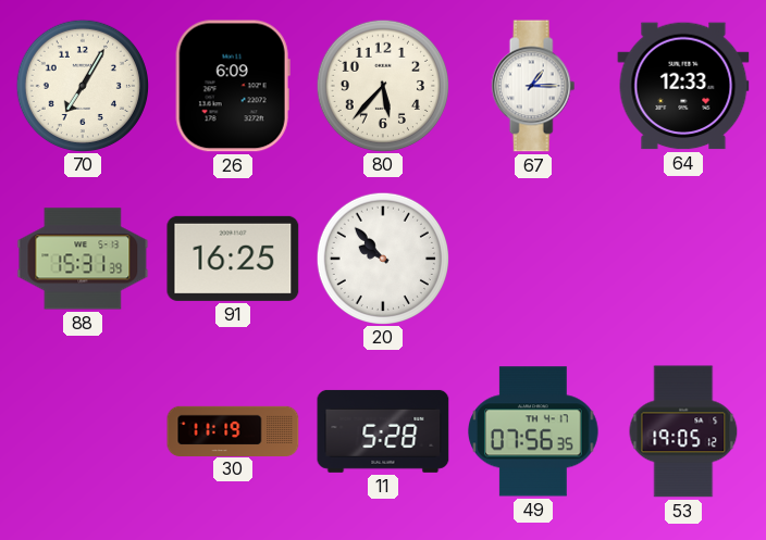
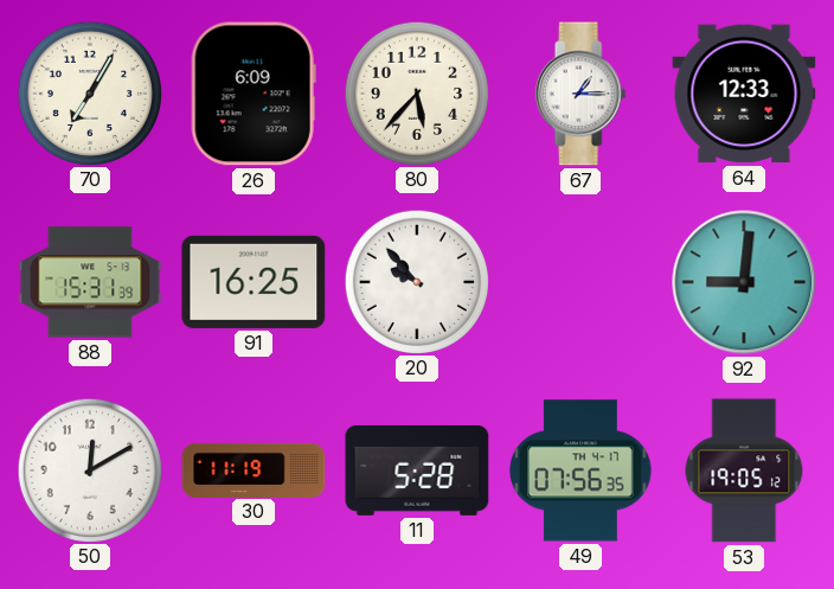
92: none -> 9:01 (744, 282)
50: none -> 12:10 (89, 469)
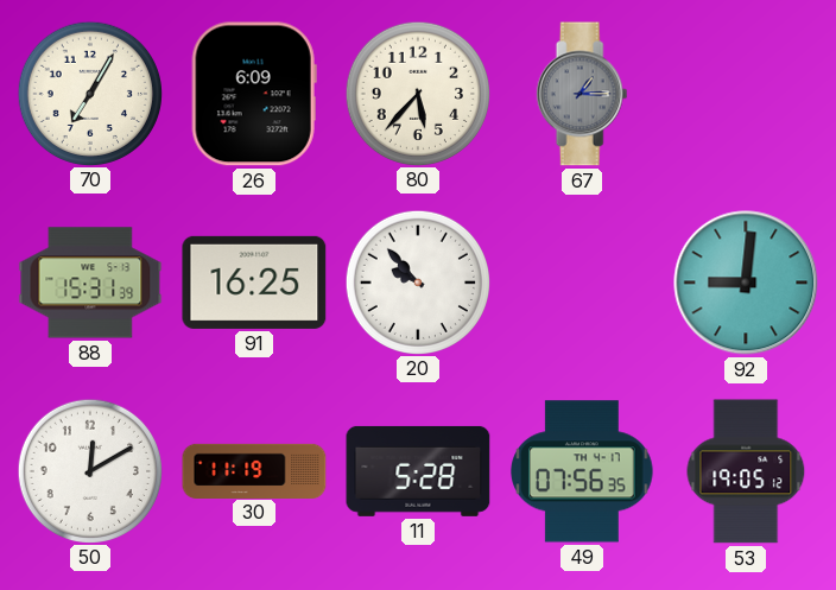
67 dial: white -> grey (582, 94)
64: 12:33 -> none (744, 94)
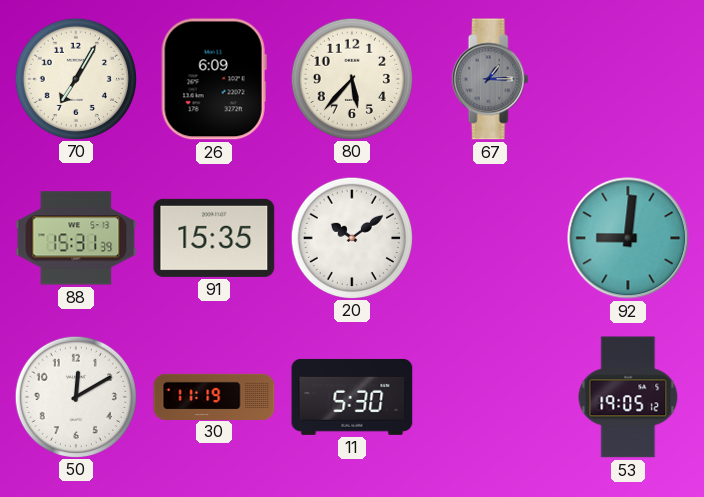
91: 16:25 -> 15:35 (214, 238)
20: 9:53 -> 10:09 (351, 237)
11: 5:28 -> 5:30 (352, 397)
49: 07:56 -> none (582, 471)
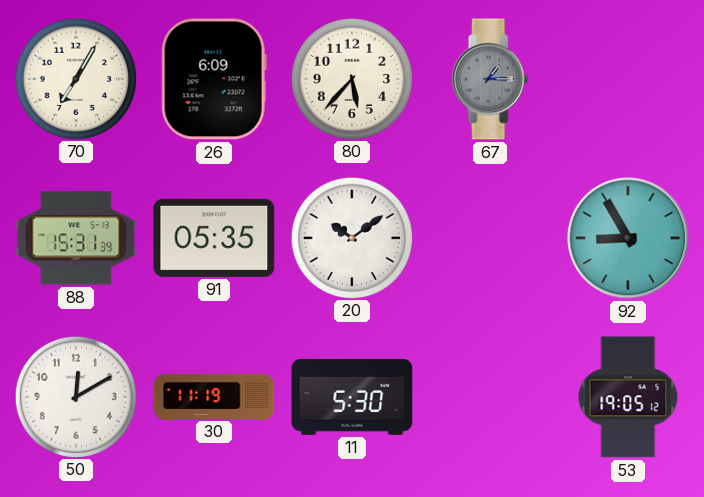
91: 15:35 -> 05:35 (214, 238)
92: 9:01 -> 8:55 (628, 238)
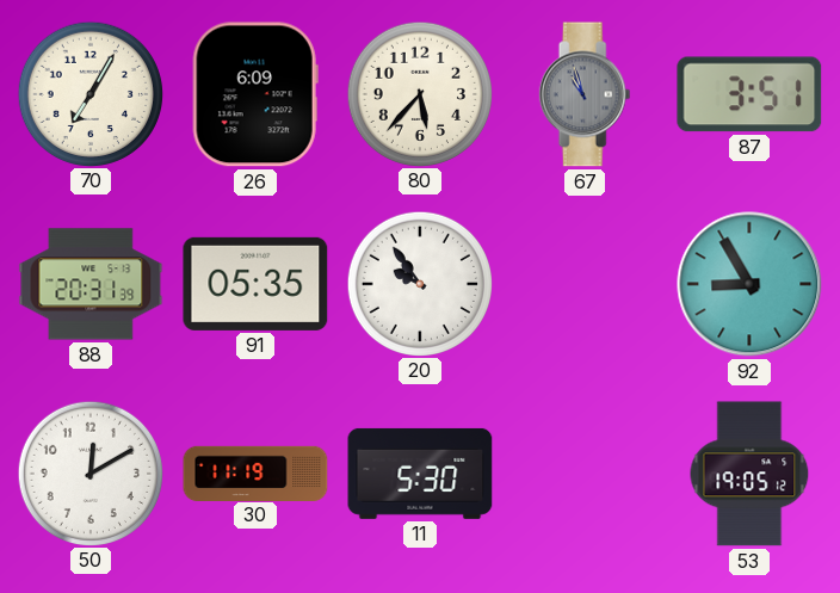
67: 1:15 -> 10:57 (585, 94)
87: none -> 3:51 (749, 94)
88: 15:31 -> 20:31 (91, 284)
20: 10:09 -> 9:54 (419, 283)
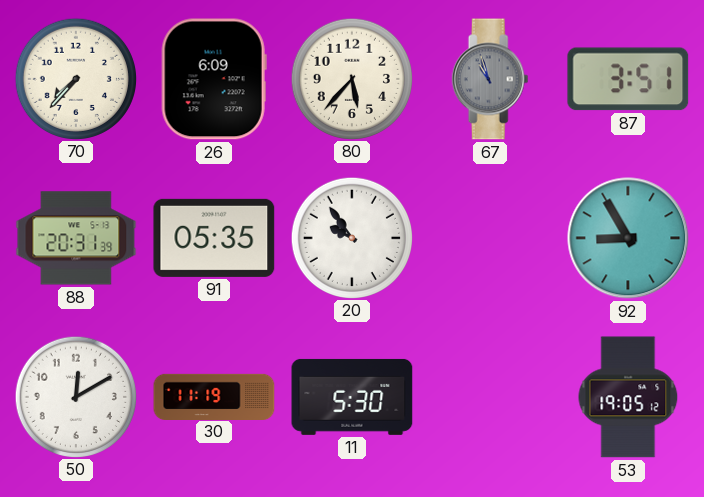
70: 7:05 -> 7:37 (75, 78)
